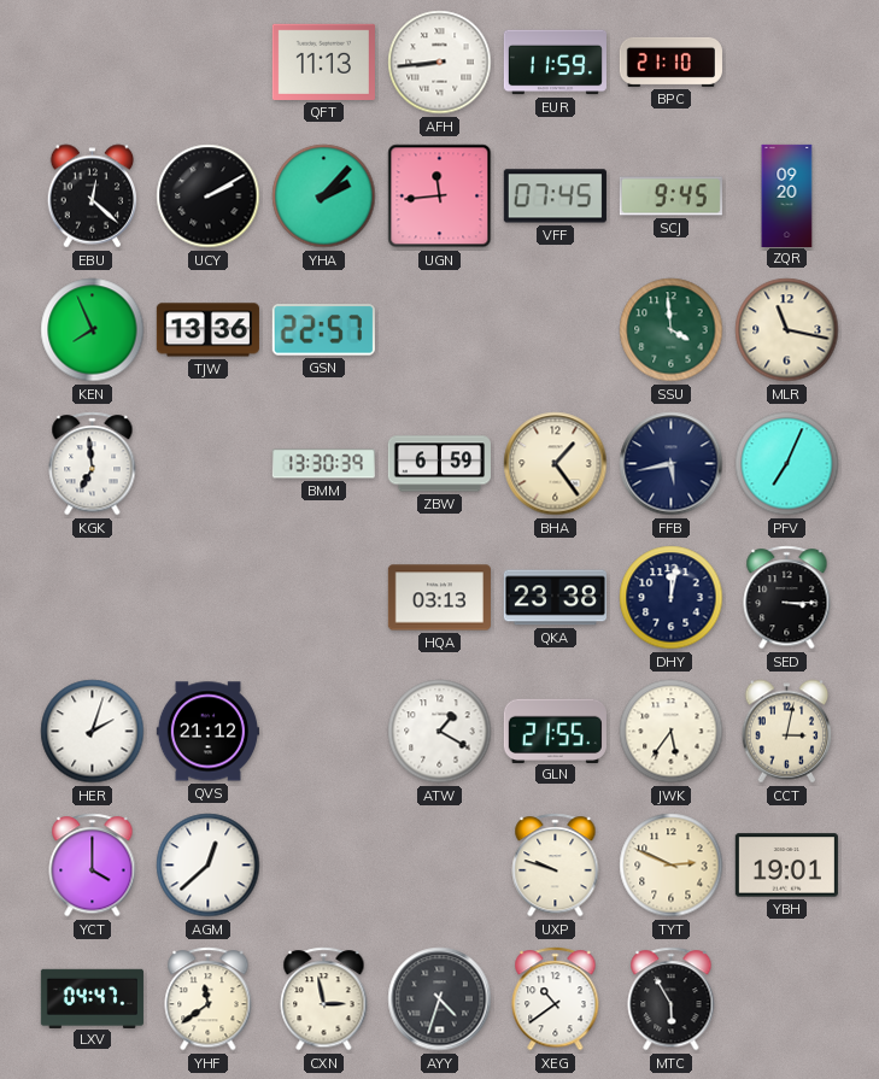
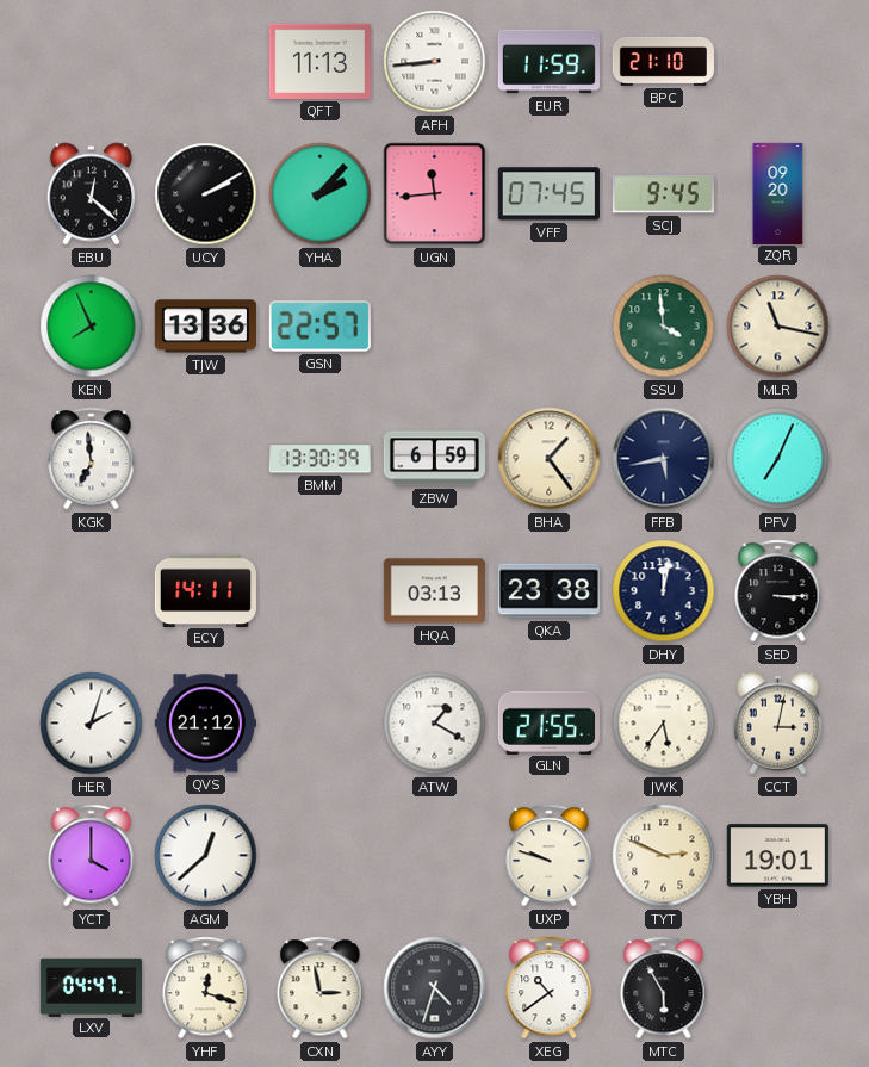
ECY: none -> 14:11 (205, 590)
YHF: 11:39 -> 12:18 (206, 988)
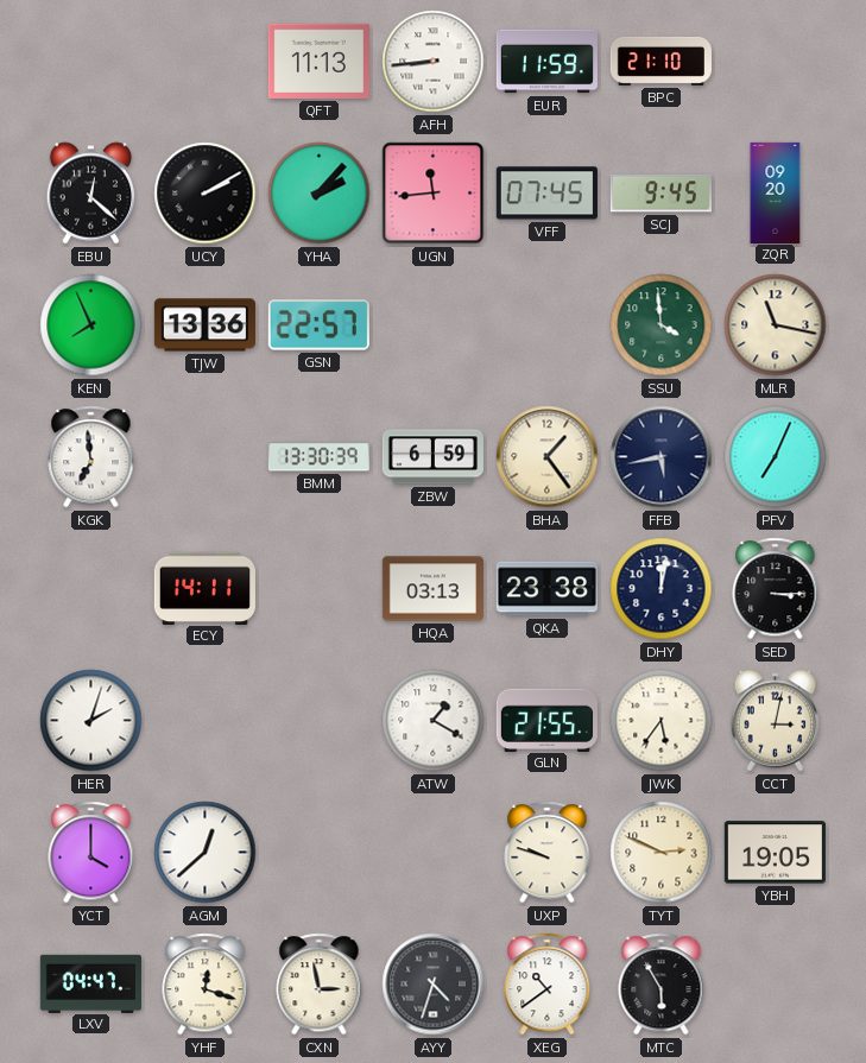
QVS: 21:12 -> none (205, 724)
YBH: 19:01 -> 19:05 (775, 853)
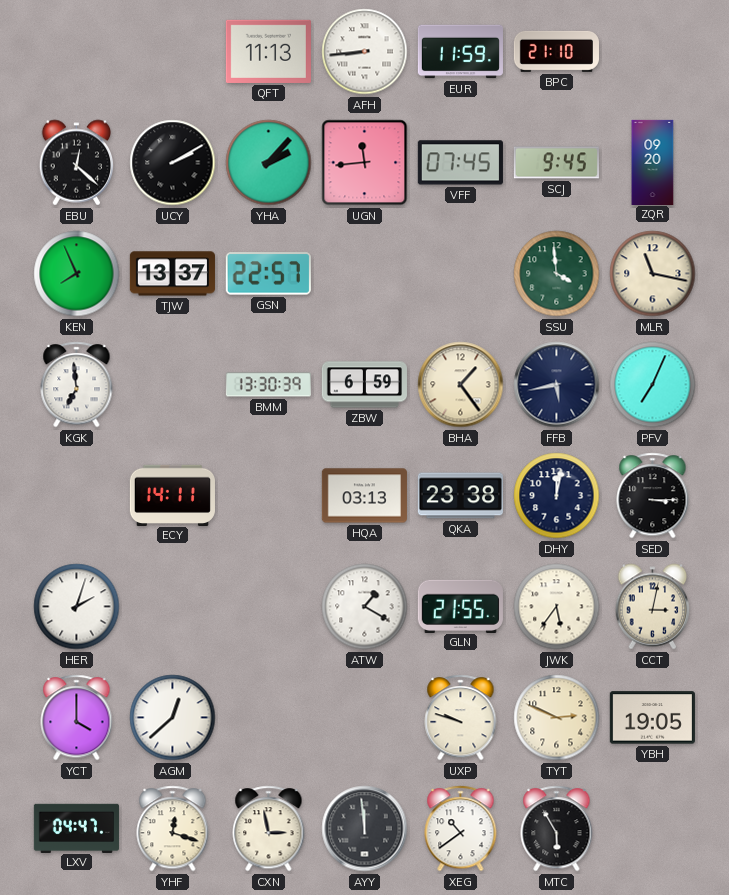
TJW: 13:36 -> 13:37 (172, 274)
AYY: 4:33 -> 11:59 (365, 829)
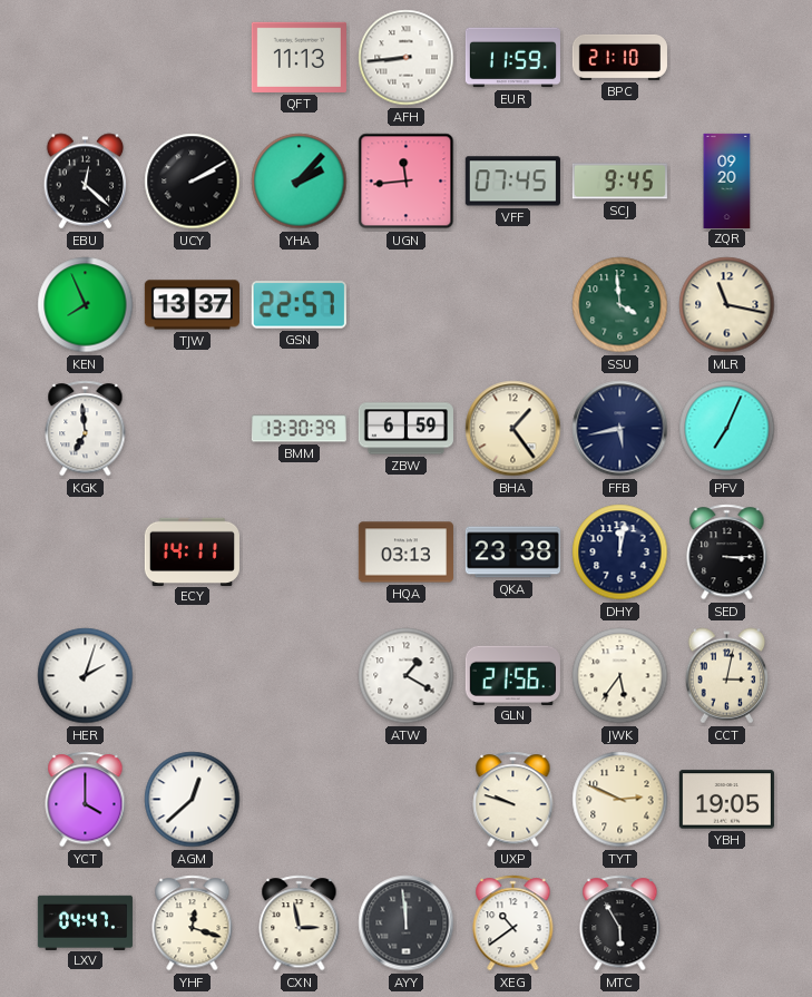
GLN: 21:55 -> 21:56 (512, 675)
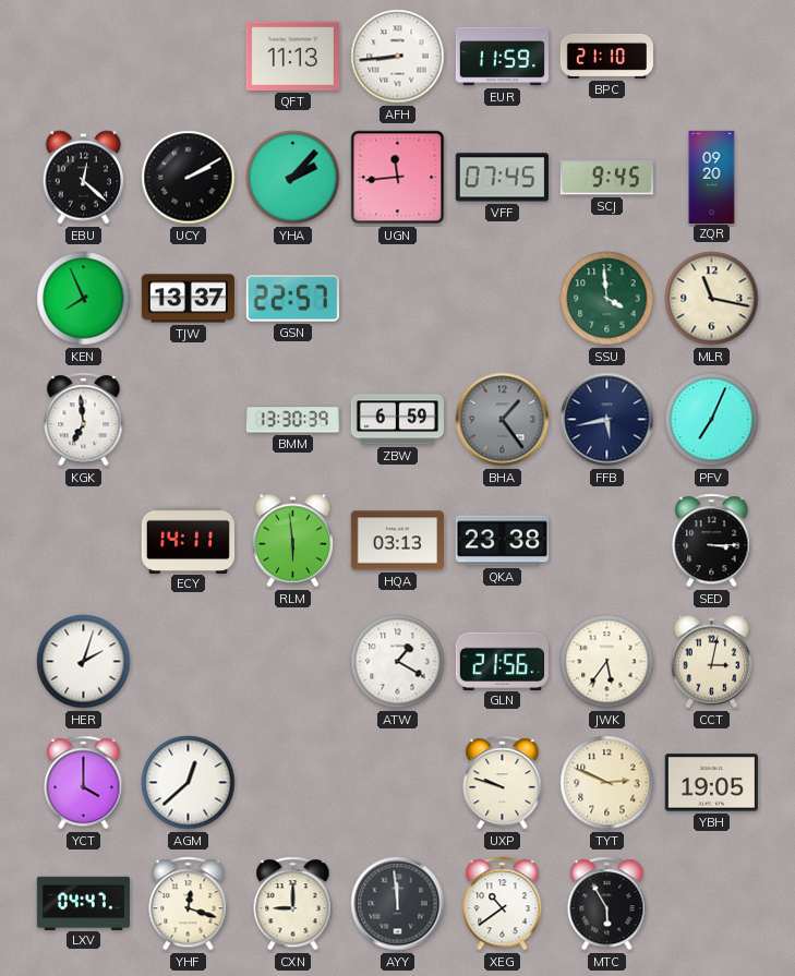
BHA dial: cream -> grey (503, 420)
RLM: none -> 5:59 (293, 541)
DHY: 12:02 -> none (620, 553)
CXN: 2:58 -> 9:00 (293, 904)
